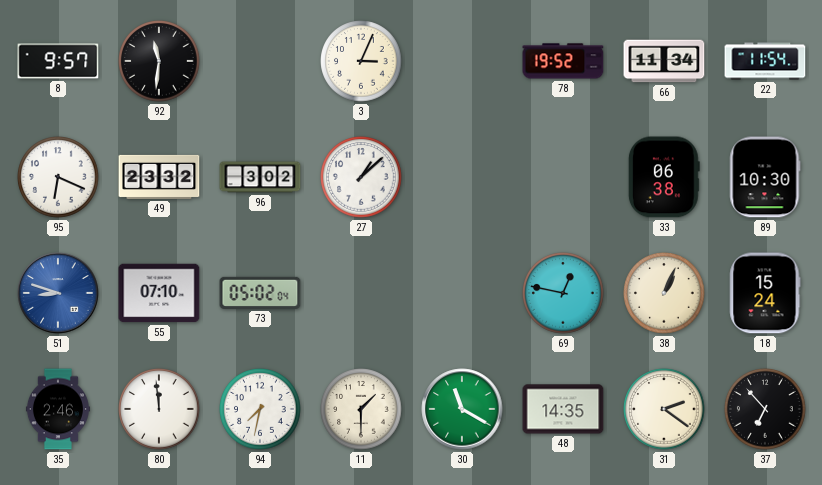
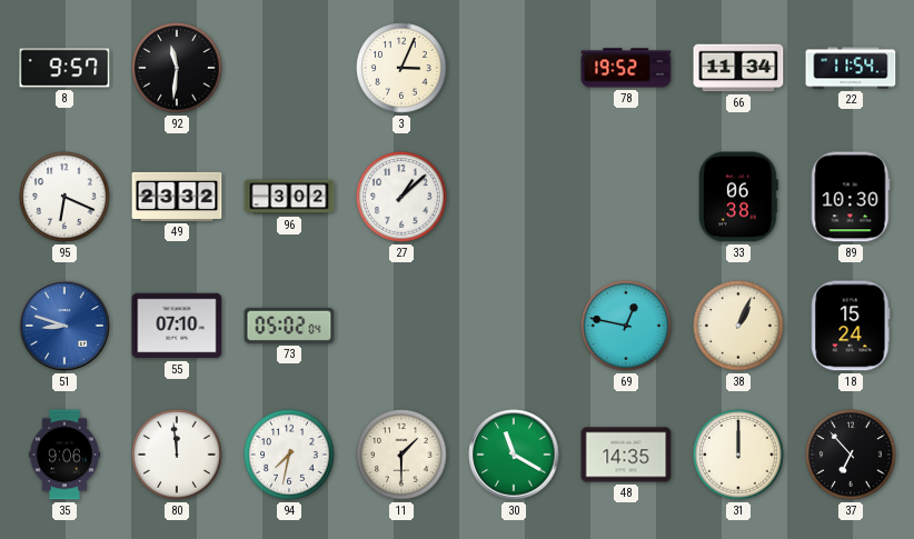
35: 2:46 -> 9:06 (64, 455)
31: 2:21 -> 12:00 (738, 455)
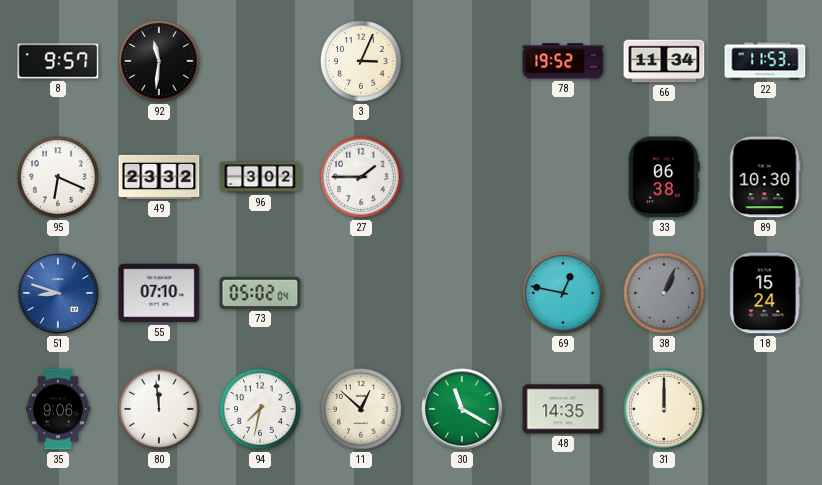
22: 11:54 -> 11:53 (765, 61)
27: 1:08 -> 1:45 (361, 177)
38 dial: cream -> grey (664, 293)
11: 1:30 -> 12:52 (361, 409)
37: 6:53 -> none (851, 455)
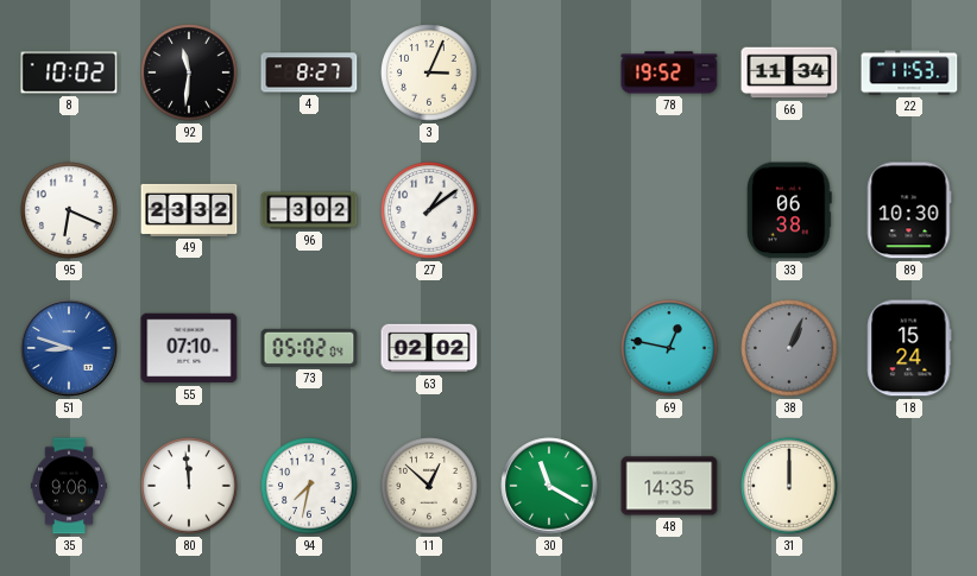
8: 9:57 -> 10:02 (69, 72)
4: none -> 8:27 (309, 72)
27: 1:45 -> 1:09 (429, 210)
63: none -> 02:02 (429, 348)
